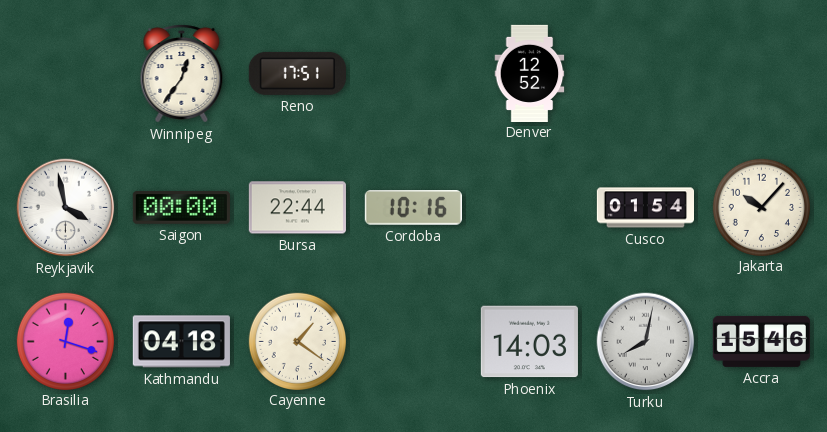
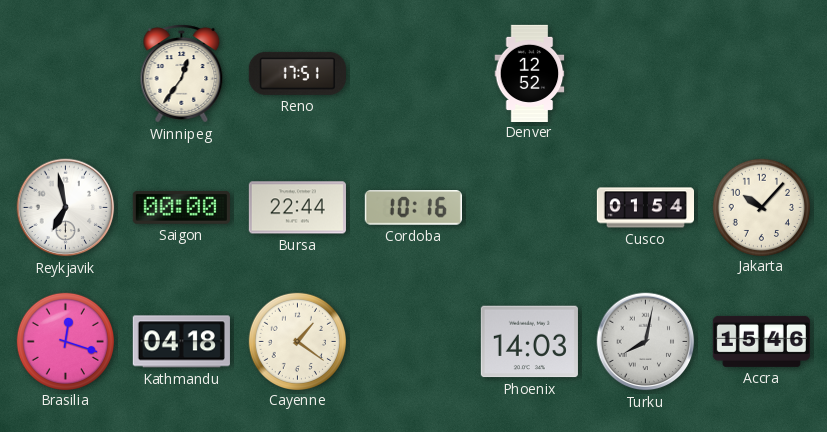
Reykjavik: 3:58 -> 6:58 (66, 208)
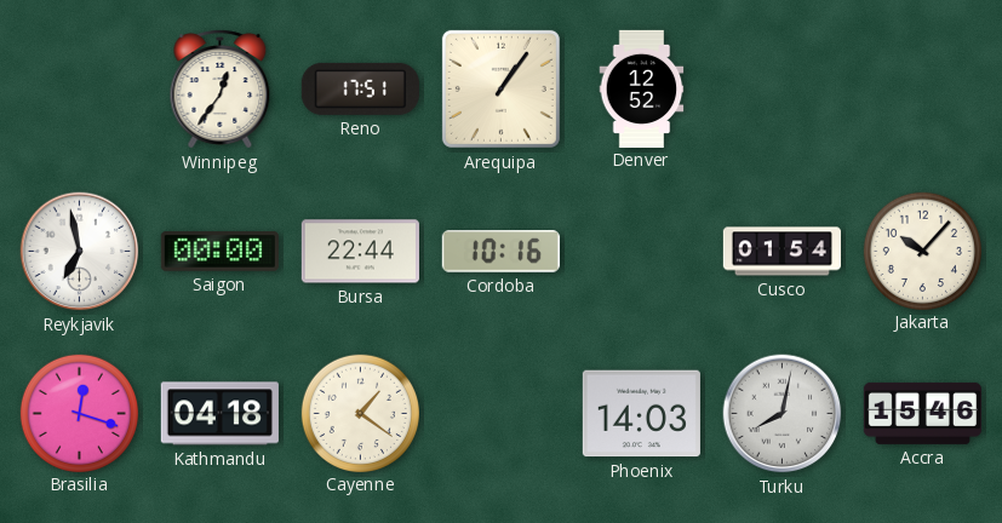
Arequipa: none -> 1:06 (500, 88)
